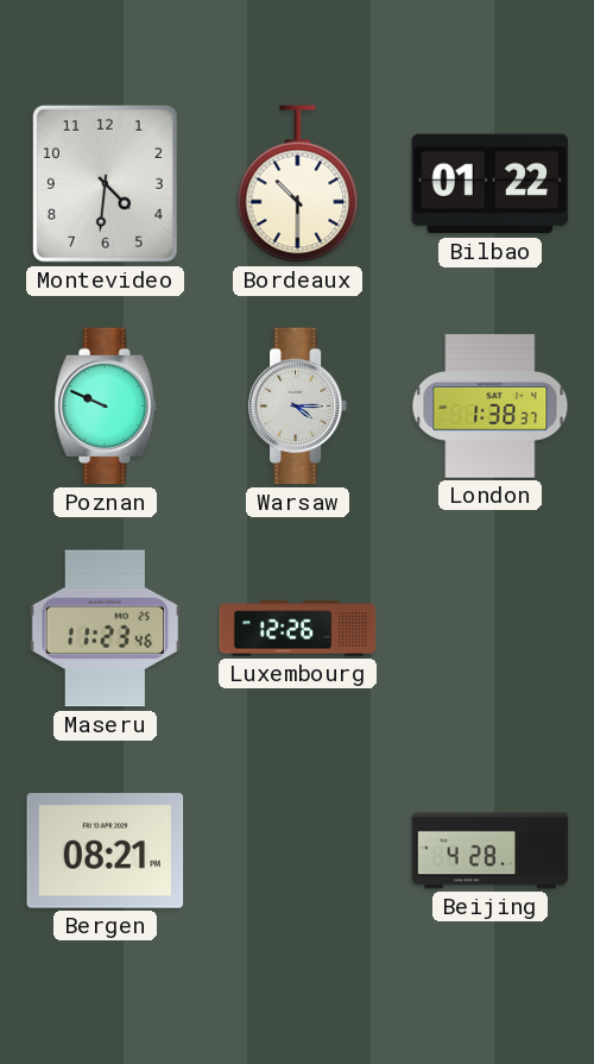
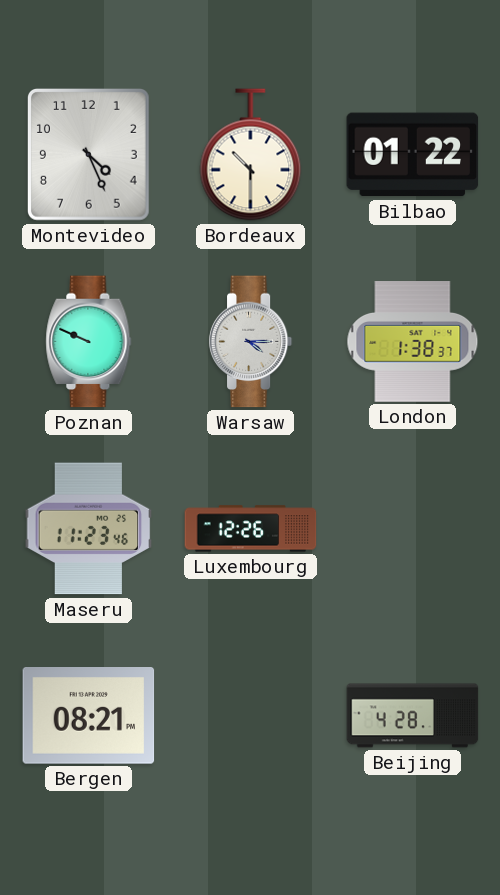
Montevideo: 4:31 -> 4:26 (88, 155)
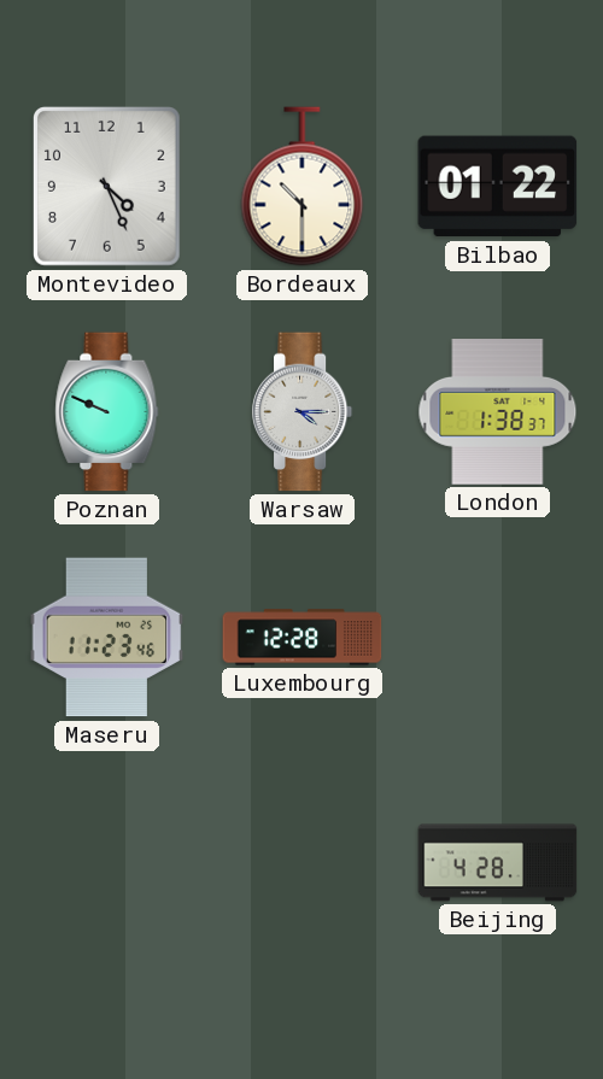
Luxembourg: 12:26 -> 12:28 (303, 638)
Bergen: 08:21 -> none (89, 716)
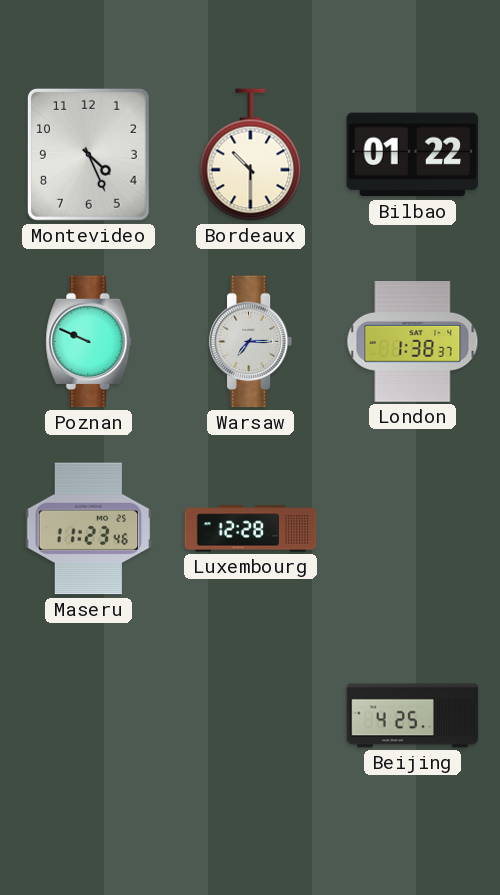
Warsaw: 4:15 -> 7:15 (251, 342)
Beijing: 4:28 -> 4:25 (413, 716)
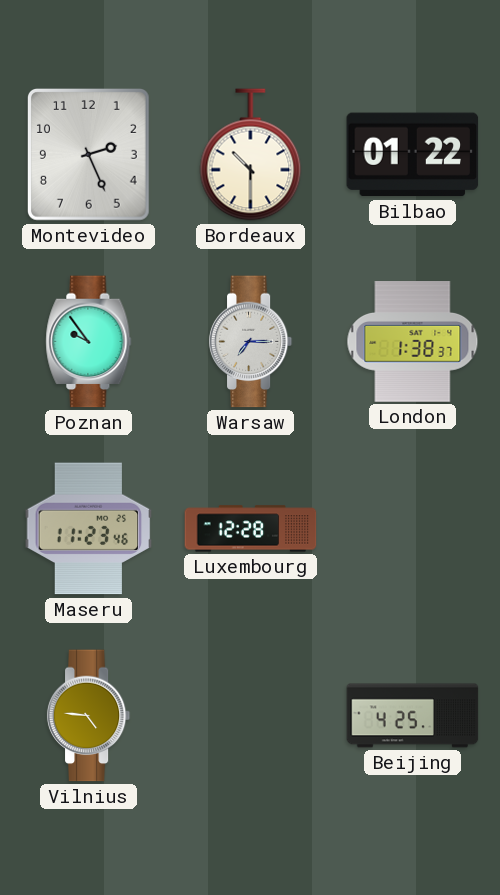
Montevideo: 4:26 -> 2:26 (88, 155)
Poznan: 9:49 -> 9:54 (89, 342)
Vilnius: none -> 4:46 (89, 716)
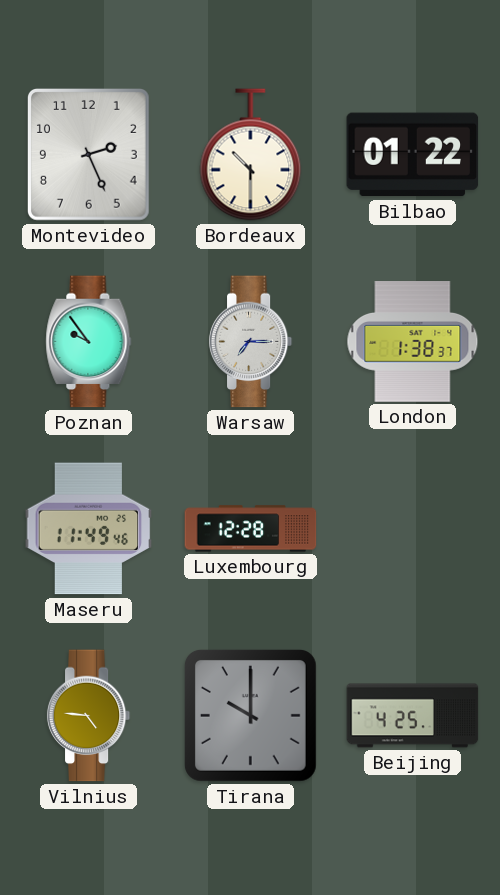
Maseru: 11:23 -> 11:49 (89, 529)
Tirana: none -> 10:00 (251, 716)
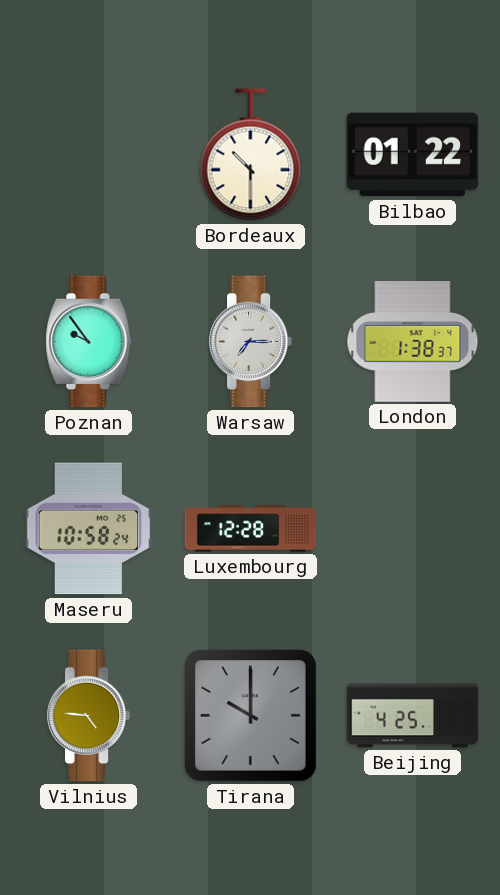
Montevideo: 2:26 -> none (88, 155)
Maseru: 11:49 -> 10:58 (89, 529)
